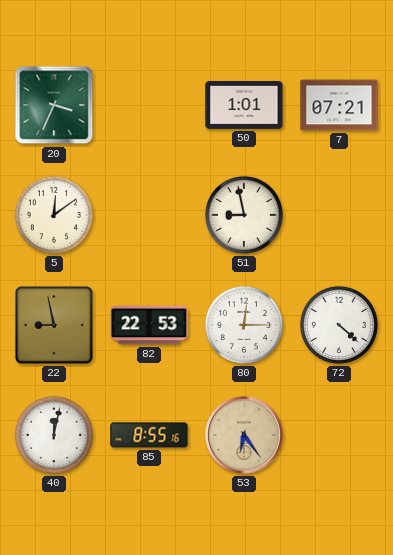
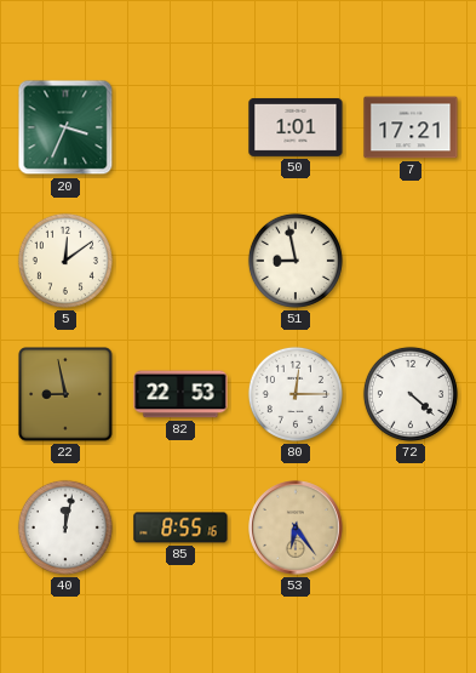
7: 07:21 -> 17:21 (411, 127)
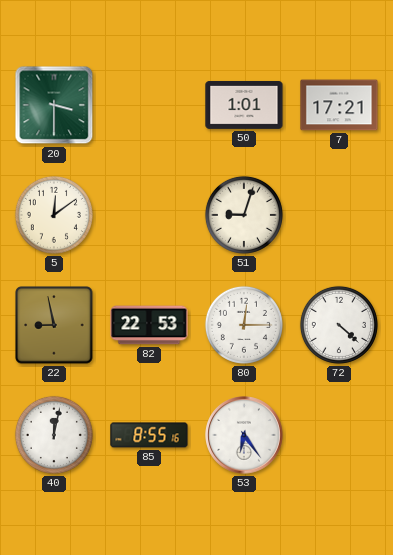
20: 3:34 -> 3:30 (54, 105)
51: 8:58 -> 9:03 (244, 215)
53 dial: champagne -> white (244, 435)
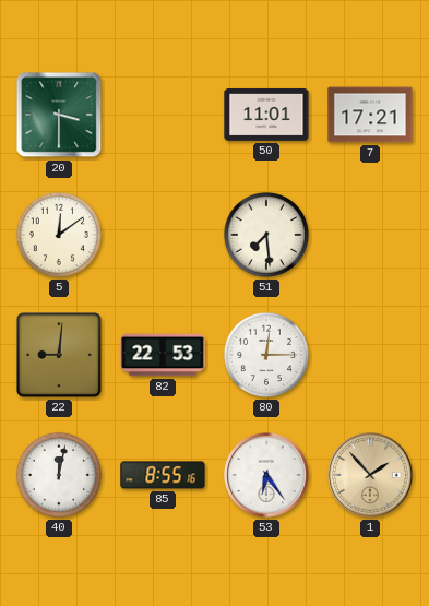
50: 1:01 -> 11:01 (266, 115)
51: 9:03 -> 7:29 (266, 235)
22: 8:58 -> 9:01 (59, 355)
72: 4:22 -> none (339, 325)
1: none -> 1:53 (370, 475)
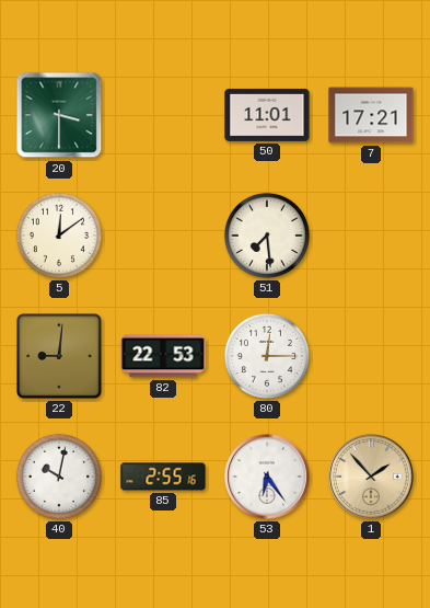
40: 12:02 -> 10:02 (59, 477)
85: 8:55 -> 2:55 (163, 477)
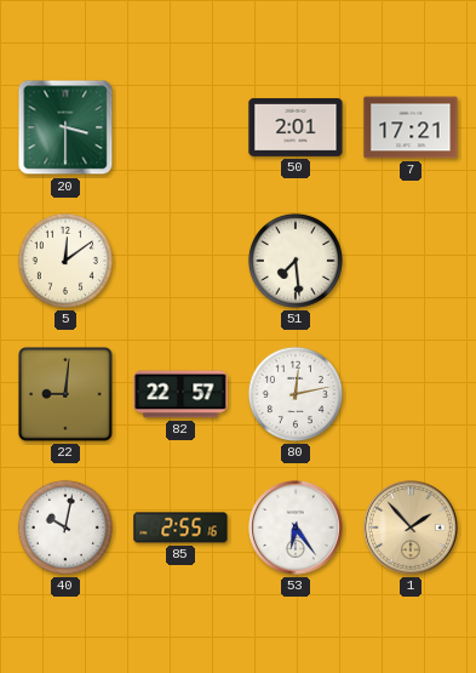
50: 11:01 -> 2:01 (296, 127)
82: 22:53 -> 22:57 (180, 394)
80: 12:15 -> 12:13 (296, 394)
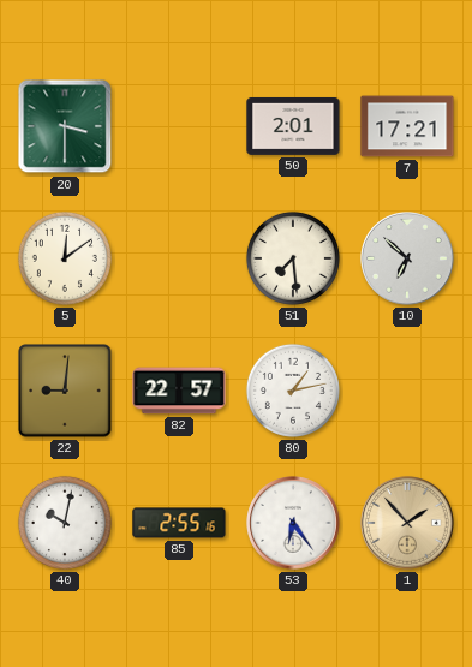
10: none -> 6:52 (407, 258)
80: 12:13 -> 1:13 (293, 391)
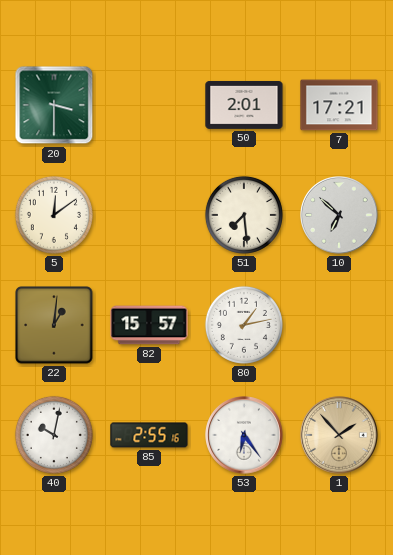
22: 9:01 -> 1:01 (54, 325)
82: 22:57 -> 15:57 (149, 325)
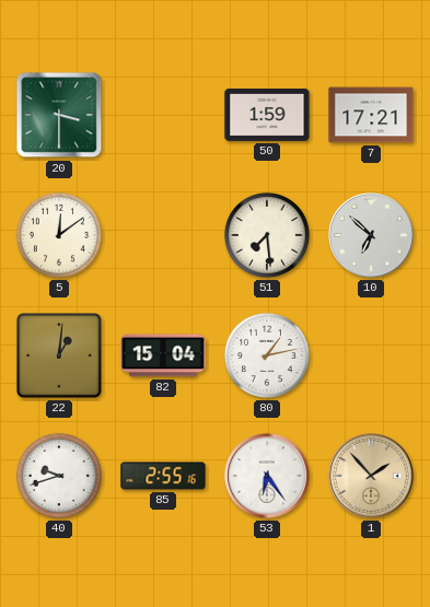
50: 2:01 -> 1:59 (267, 115)
82: 15:57 -> 15:04 (163, 355)
40: 10:02 -> 9:42 (59, 476)
